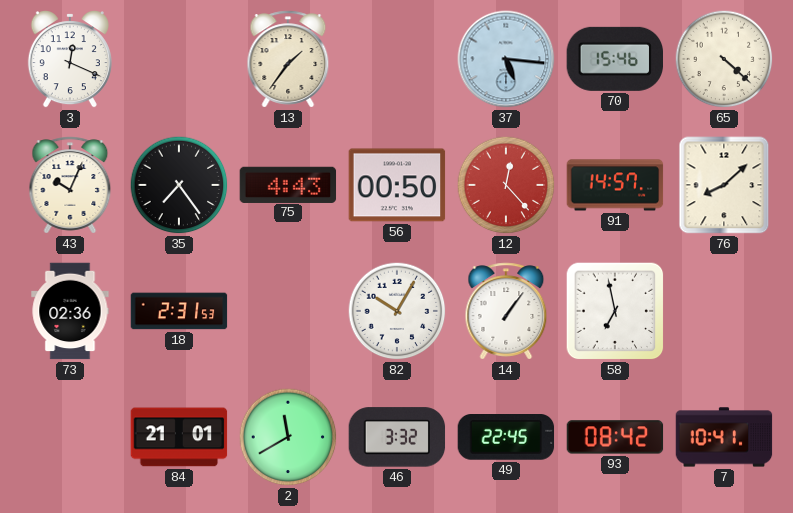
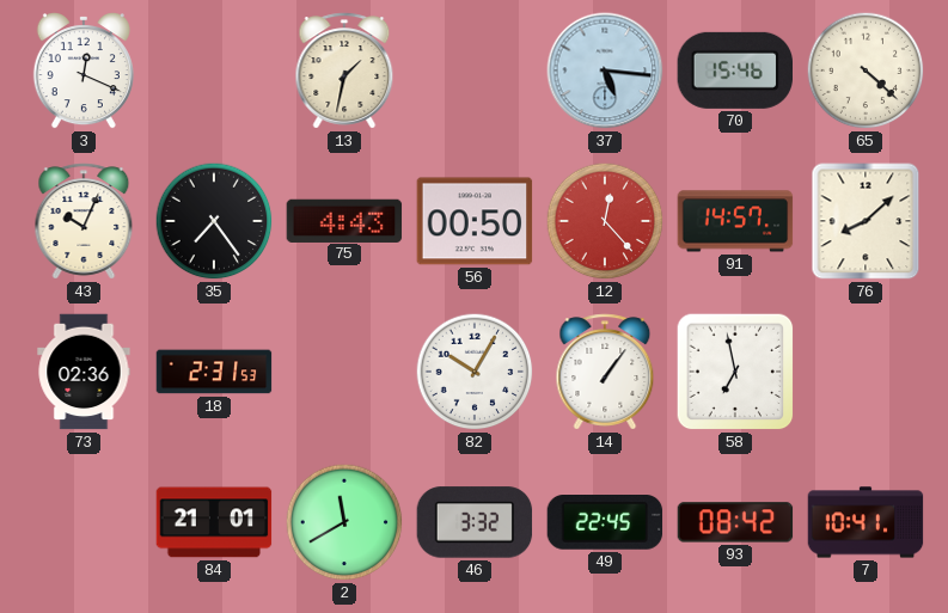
13: 1:36 -> 1:32 (344, 71)
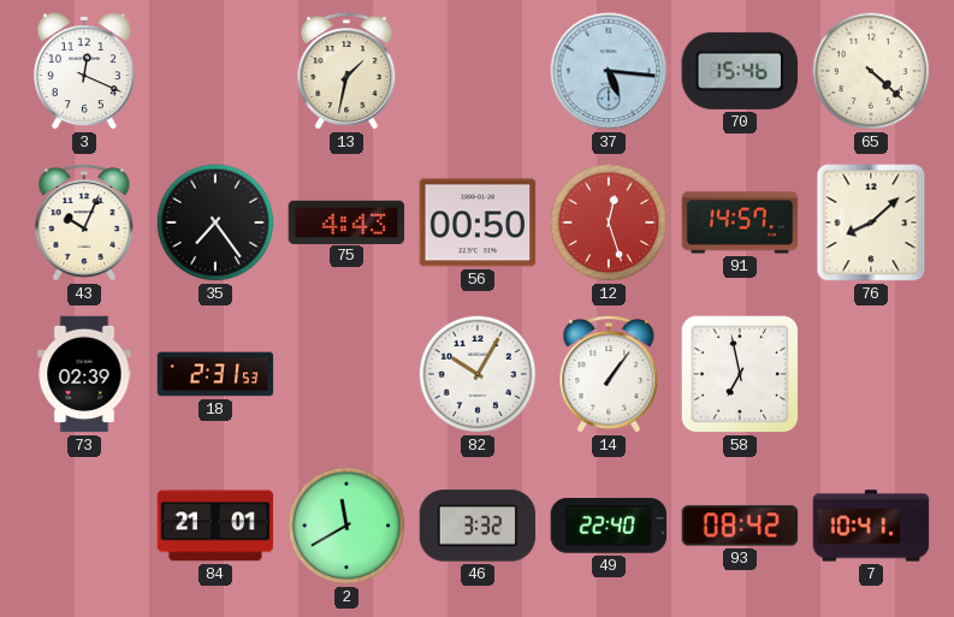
12: 12:23 -> 12:27 (609, 223)
73: 02:36 -> 02:39 (84, 374)
49: 22:45 -> 22:40 (609, 527)
